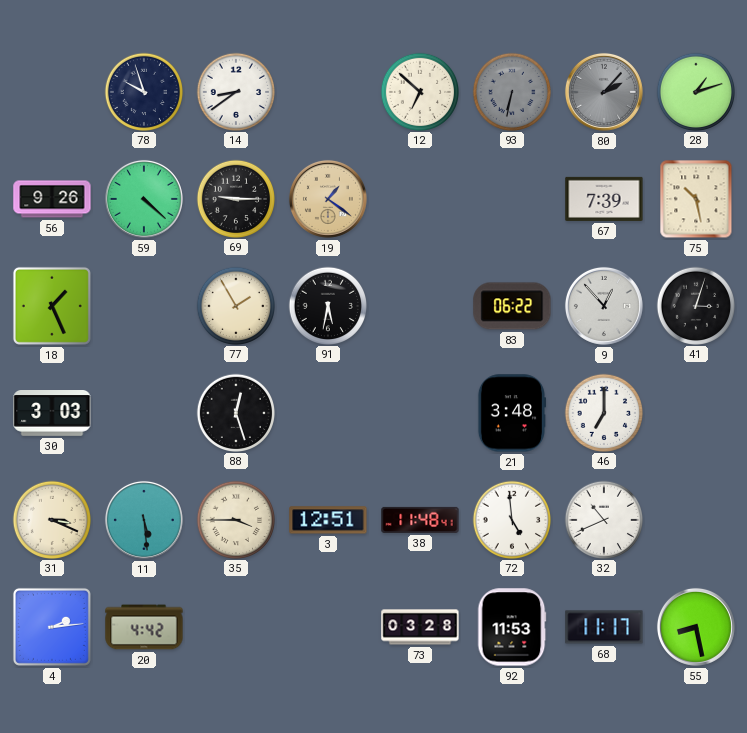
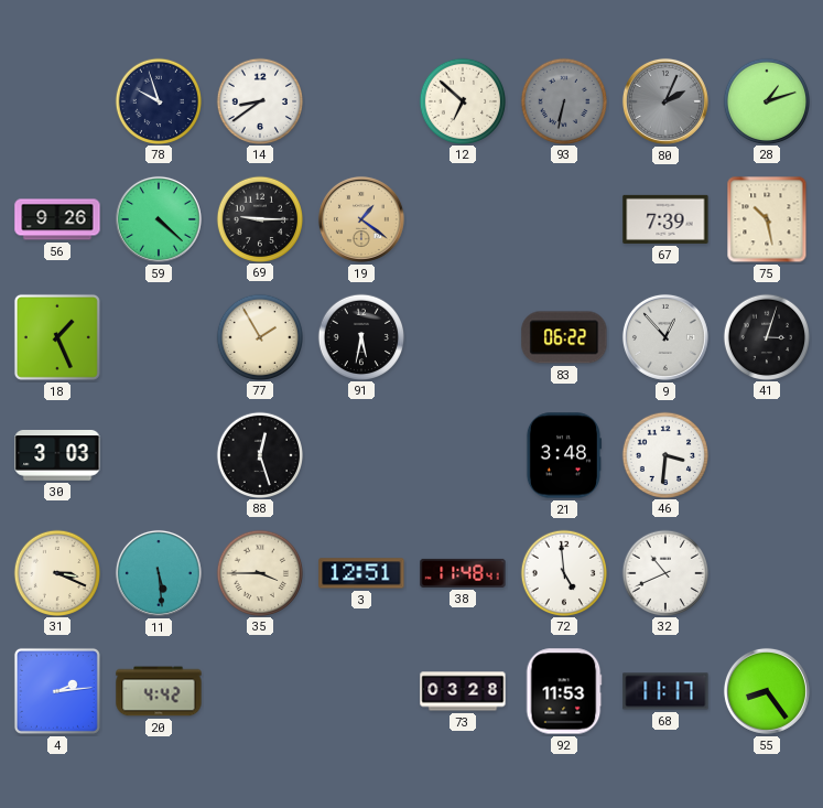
80: 2:07 -> 2:04 (665, 101)
46: 7:00 -> 3:31 (664, 454)
55: 8:28 -> 8:24 (767, 691)
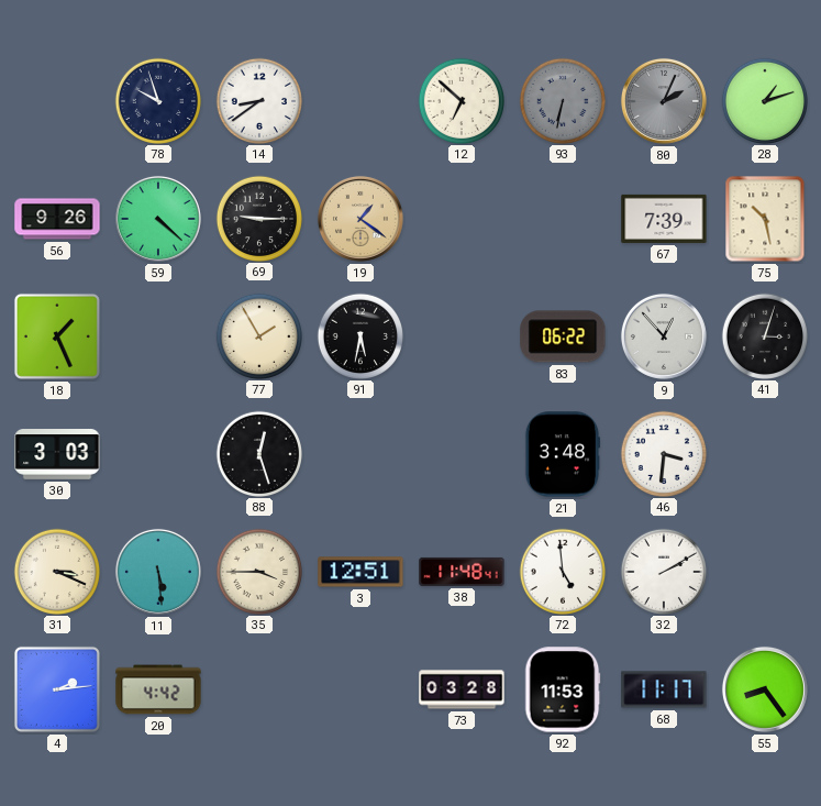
32: 10:41 -> 2:10 (663, 571)
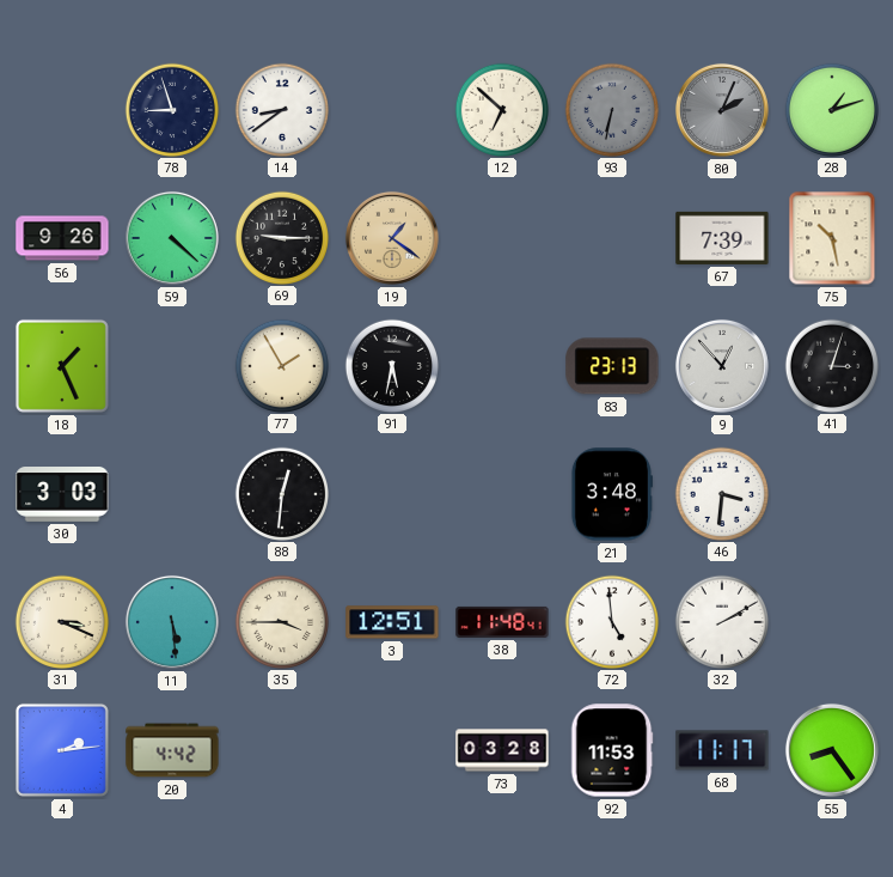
78: 9:57 -> 8:57 (171, 109)
83: 06:22 -> 23:13 (612, 366)
88: 12:27 -> 12:31 (281, 493)
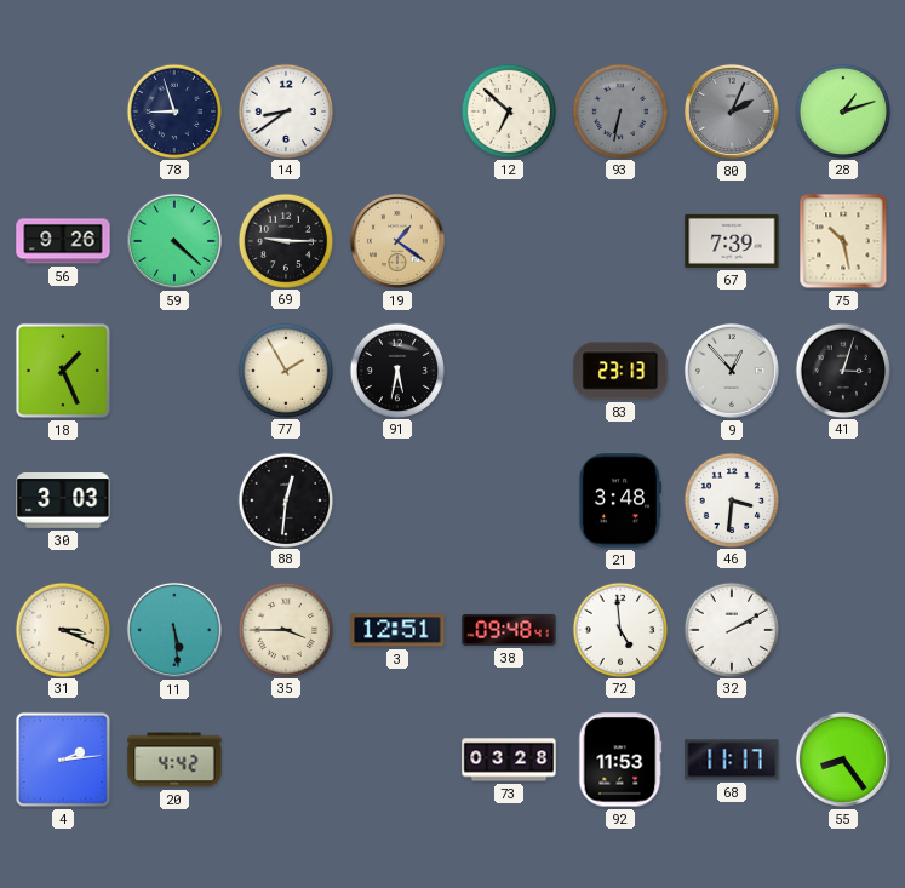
38: 11:48 -> 09:48 (509, 630)
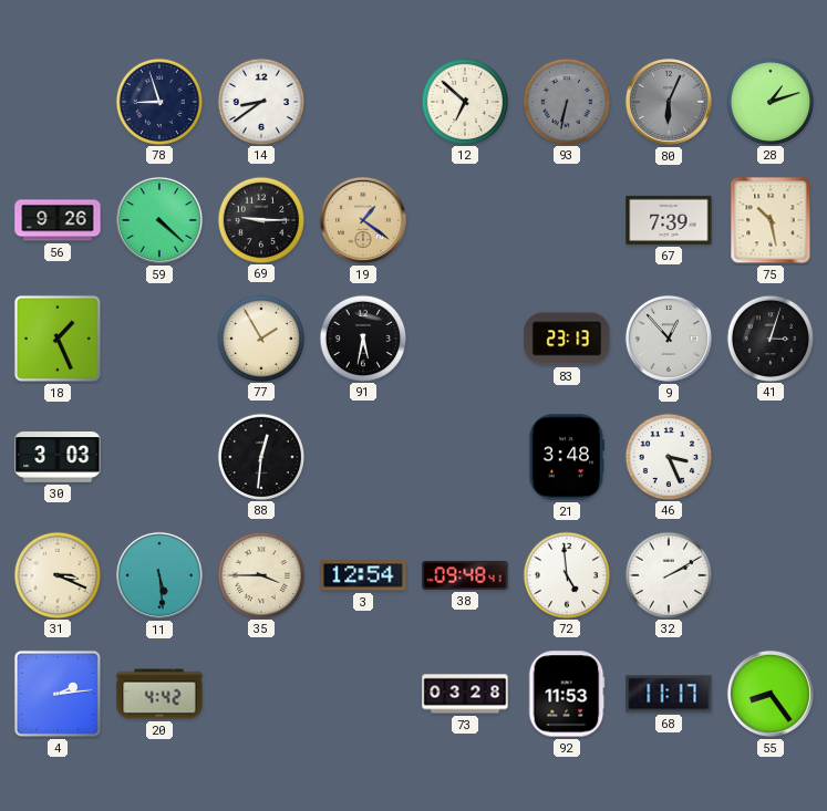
80: 2:04 -> 6:04 (669, 102)
46: 3:31 -> 3:26 (668, 456)
3: 12:51 -> 12:54 (363, 575)
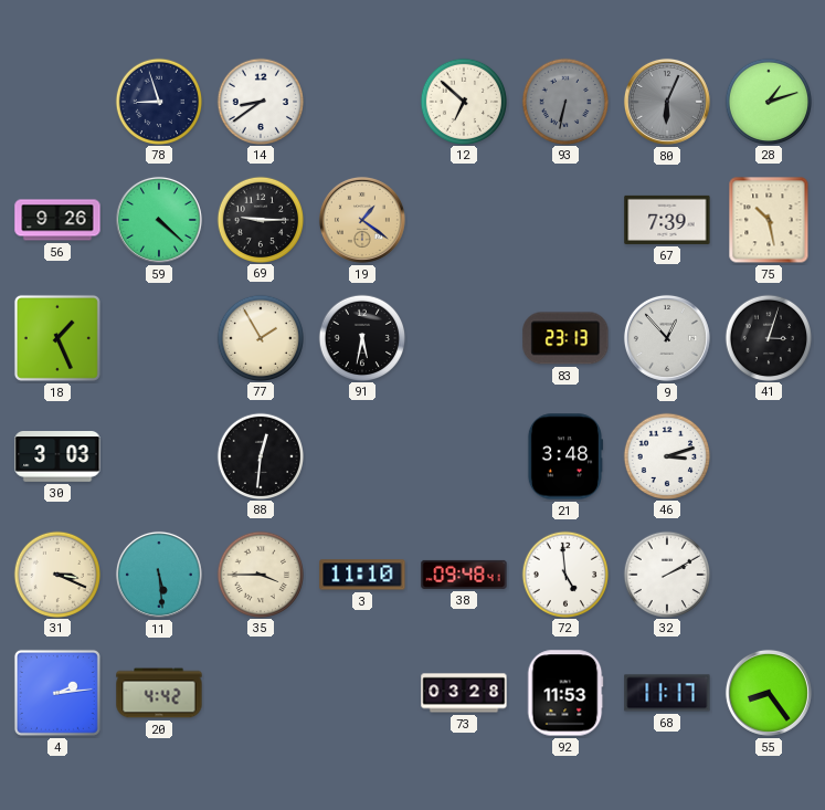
46: 3:26 -> 3:12 (666, 455)
3: 12:54 -> 11:10 (362, 575)
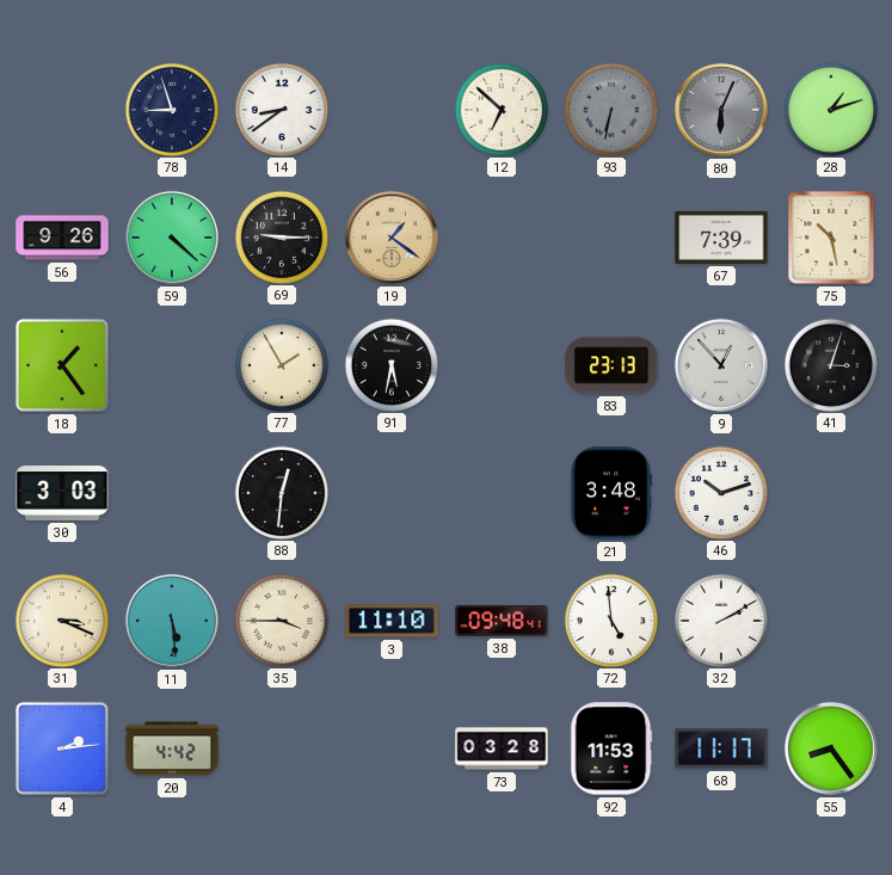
18: 1:26 -> 1:24 (62, 365)
46: 3:12 -> 10:12 (720, 492)
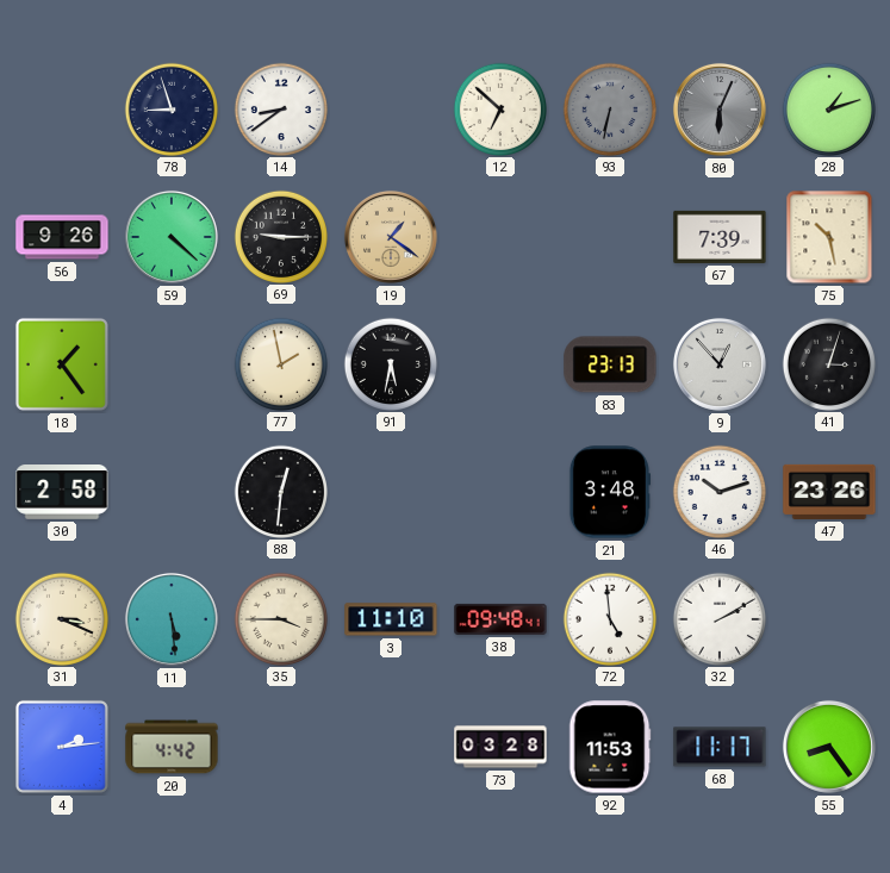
77: 1:55 -> 1:58 (280, 363)
30: 3:03 -> 2:58 (62, 493)
47: none -> 23:26 (829, 492)
